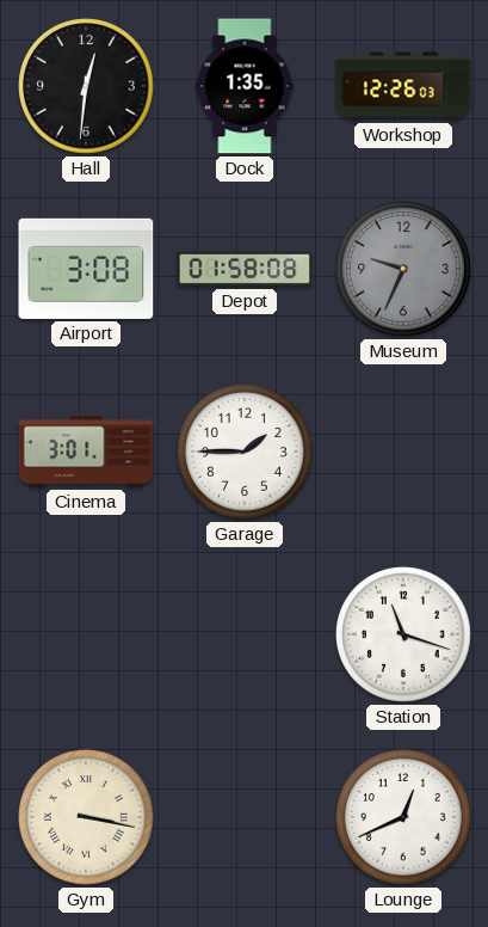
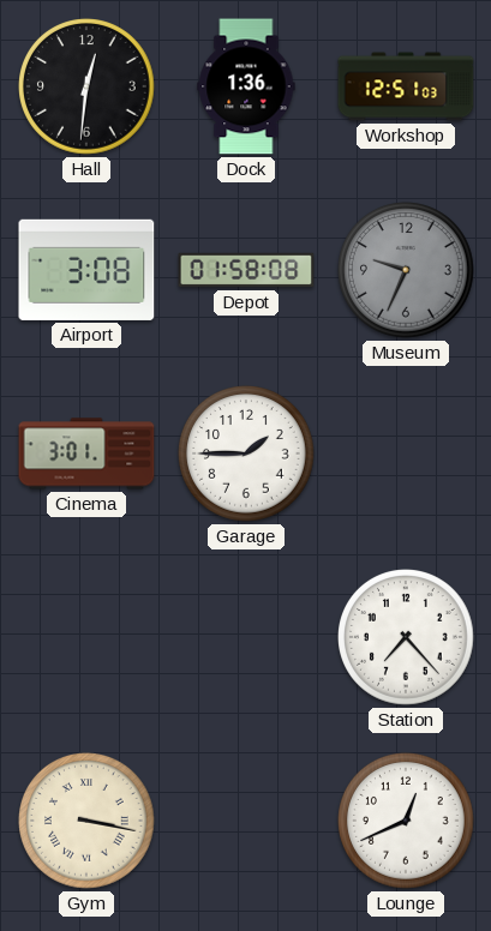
Dock: 1:35 -> 1:36 (246, 86)
Workshop: 12:26 -> 12:51 (406, 86)
Station: 11:18 -> 7:23 (407, 638)
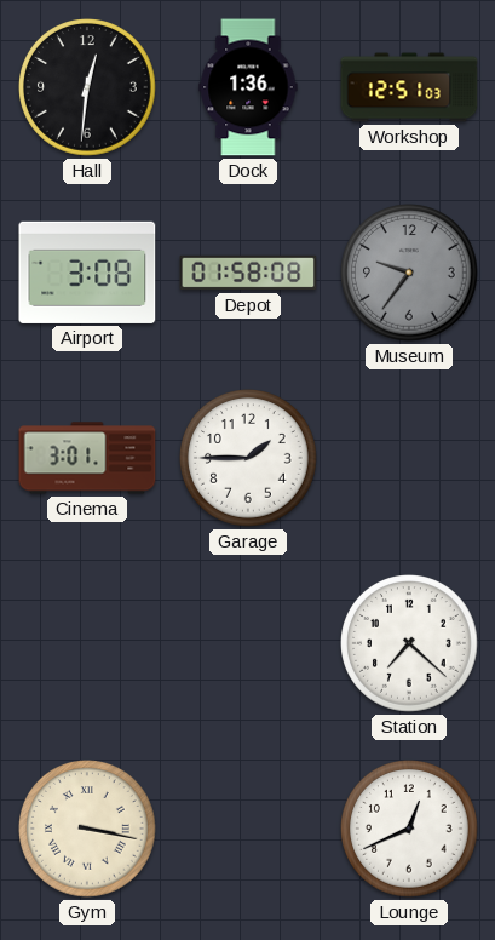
Museum: 9:34 -> 9:36 (410, 274)
Station: 7:23 -> 7:22 (410, 644)
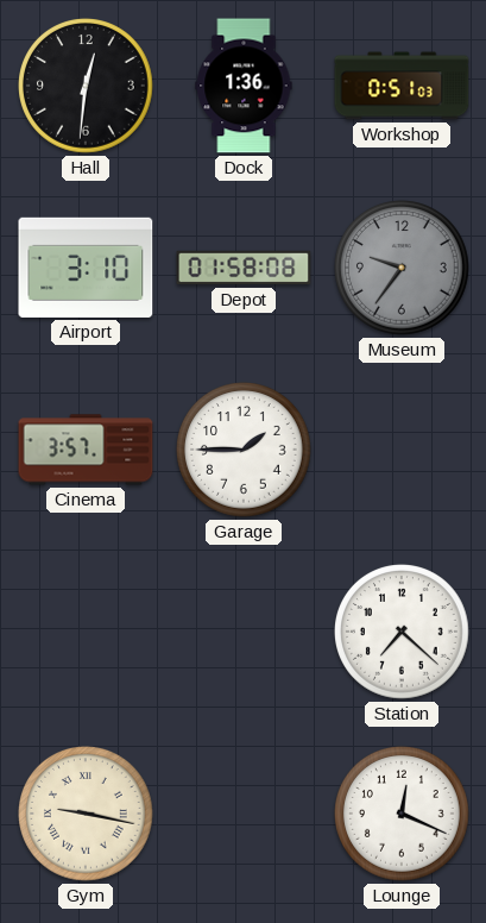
Workshop: 12:51 -> 0:51 (402, 86)
Airport: 3:08 -> 3:10 (86, 268)
Cinema: 3:01 -> 3:57 (86, 450)
Gym: 3:17 -> 9:17 (87, 815)
Lounge: 12:41 -> 12:19 (403, 815)
